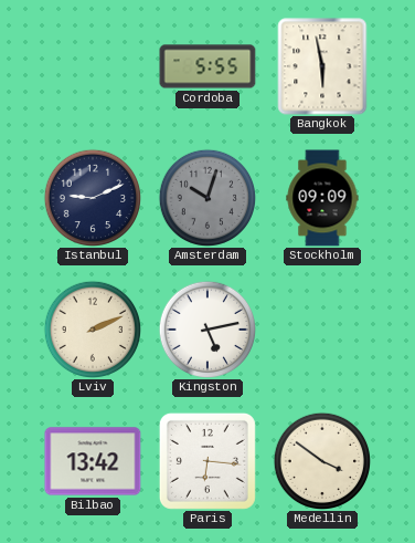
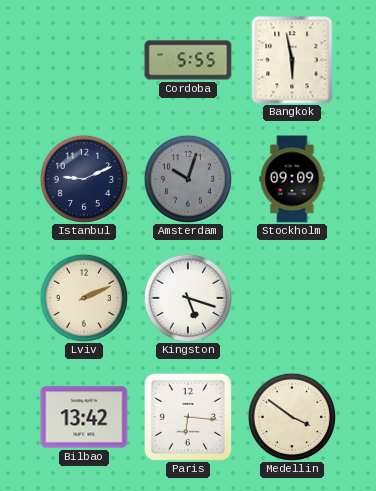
Kingston: 5:13 -> 5:18 (187, 297)
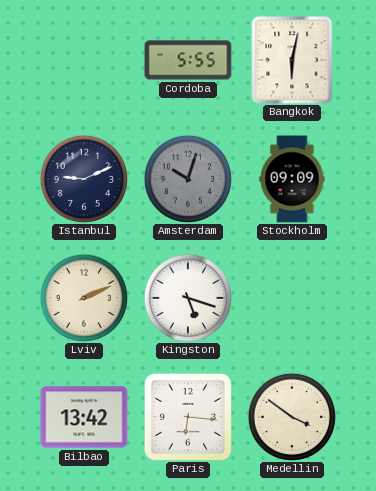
Bangkok: 5:58 -> 6:02 (292, 60)
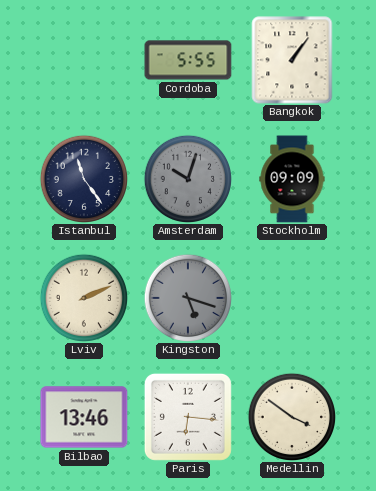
Bangkok: 6:02 -> 1:06 (292, 60)
Istanbul: 9:11 -> 11:24 (83, 178)
Kingston dial: white -> grey (187, 297)
Bilbao: 13:42 -> 13:46 (84, 417)
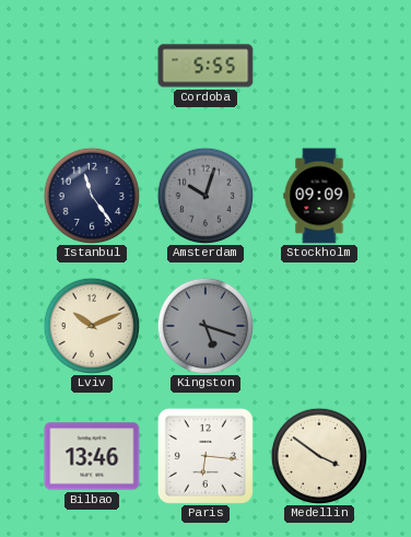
Bangkok: 1:06 -> none (292, 60)
Lviv: 2:11 -> 10:11 (91, 325)
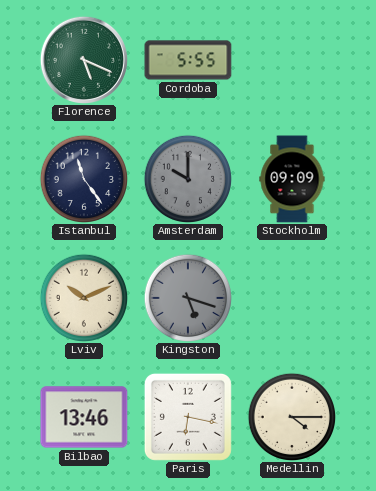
Florence: none -> 5:19 (83, 59)
Amsterdam: 10:03 -> 10:00 (187, 178)
Paris: 6:16 -> 6:17 (188, 417)
Medellin: 3:51 -> 4:15 (291, 416)
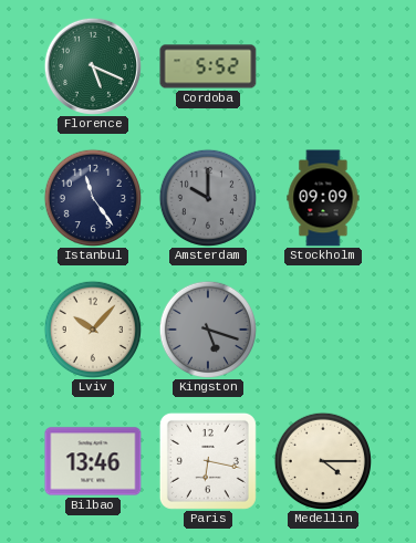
Cordoba: 5:55 -> 5:52 (208, 66)
Lviv: 10:11 -> 10:07 (92, 328)
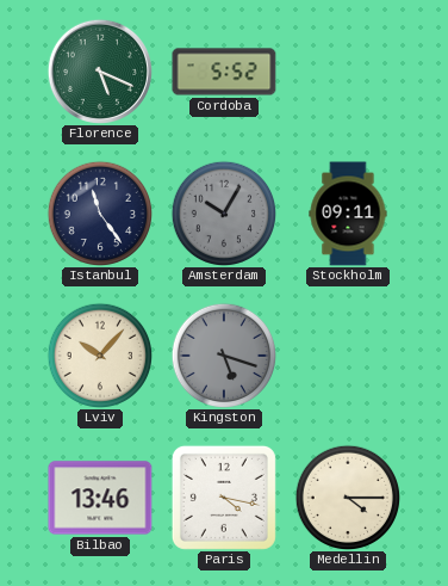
Amsterdam: 10:00 -> 10:05 (223, 212)
Stockholm: 09:09 -> 09:11 (348, 214)
Paris: 6:17 -> 4:17 (224, 498)
